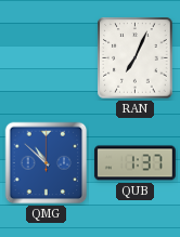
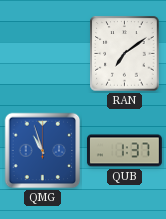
RAN: 7:04 -> 7:09 (125, 54)
QMG: 10:52 -> 10:57 (43, 151)
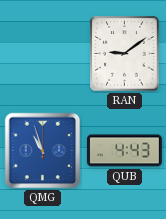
RAN: 7:09 -> 9:09 (125, 54)
QUB: 1:37 -> 4:43 (124, 151)
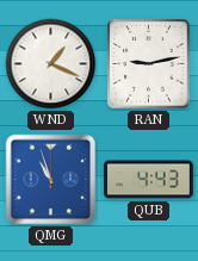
WND: none -> 1:19 (51, 64)
RAN: 9:09 -> 9:13 (149, 64)
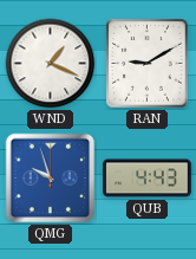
RAN: 9:13 -> 9:10 (148, 64)
QMG: 10:57 -> 9:57 (51, 179)
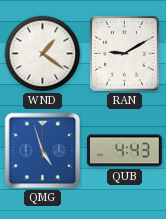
WND: 1:19 -> 1:21 (43, 54)
QMG: 9:57 -> 4:57 (43, 151)
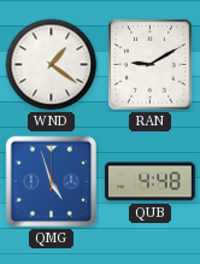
QUB: 4:43 -> 4:48 (149, 182)
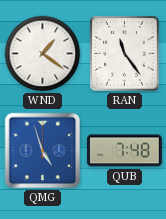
RAN: 9:10 -> 11:24 (125, 54)
QUB: 4:48 -> 7:48 (124, 151)
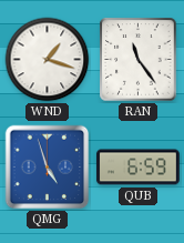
WND: 1:21 -> 1:18 (48, 60)
QUB: 7:48 -> 6:59 (137, 168)
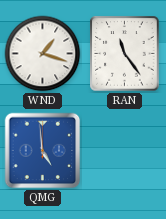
QMG: 4:57 -> 4:59 (43, 151)
QUB: 6:59 -> none (137, 168)
